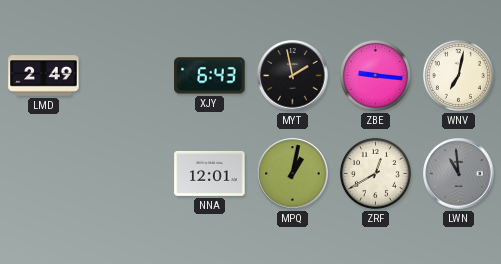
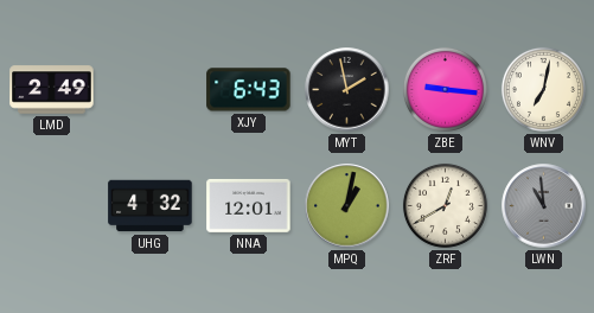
UHG: none -> 4:32 (151, 206)
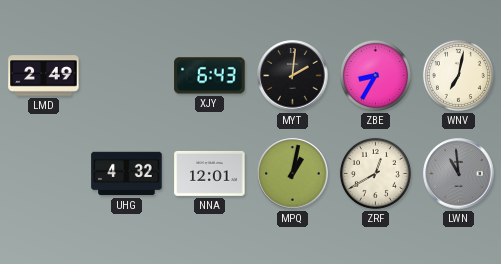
MYT: 1:58 -> 2:01 (293, 76)
ZBE: 9:16 -> 8:35 (375, 75)
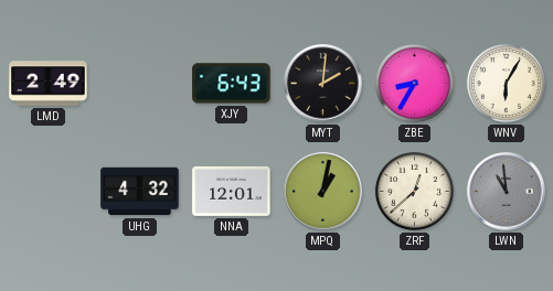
WNV: 7:02 -> 6:05 (506, 83)
ZRF: 12:40 -> 12:38 (414, 191)
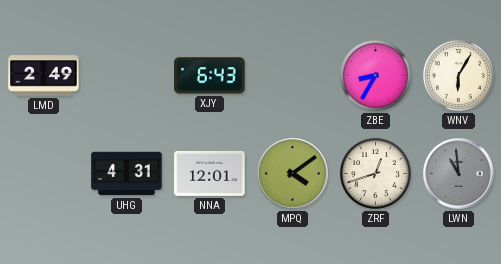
MYT: 2:01 -> none (323, 84)
UHG: 4:32 -> 4:31 (127, 174)
MPQ: 1:02 -> 4:09 (293, 174)
ZRF: 12:38 -> 12:42 (375, 173)
